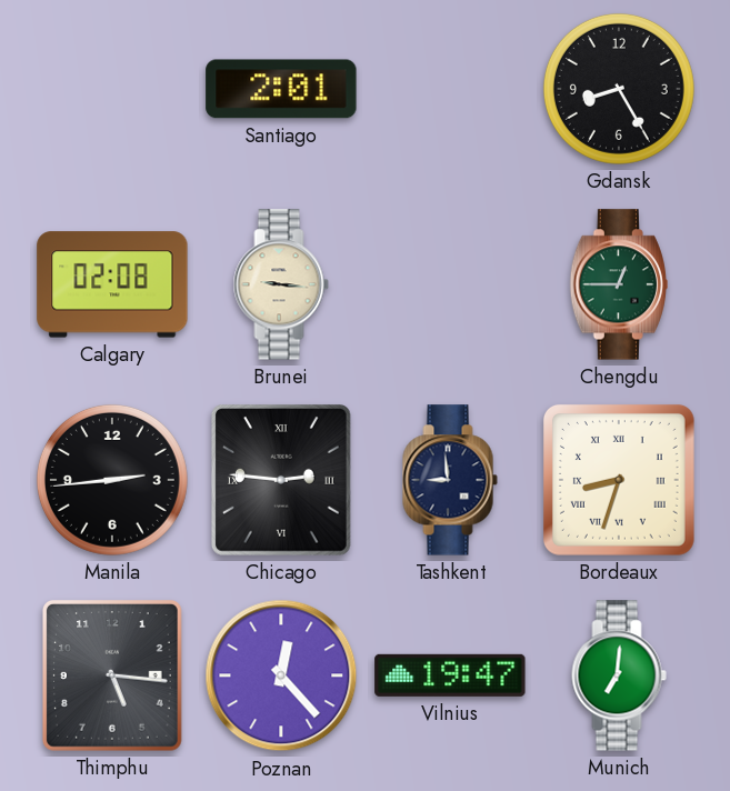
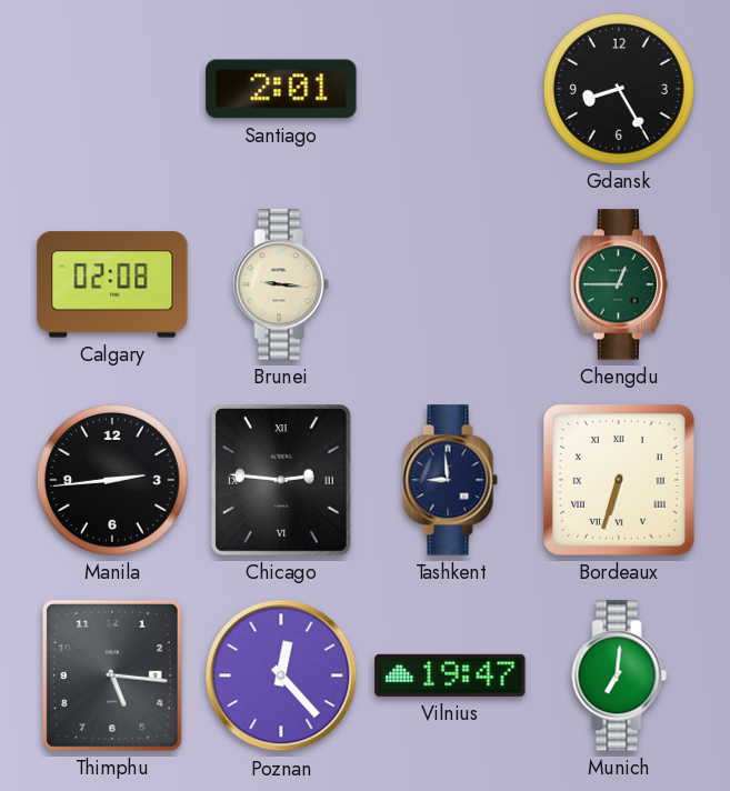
Bordeaux: 8:33 -> 6:33 (619, 480)
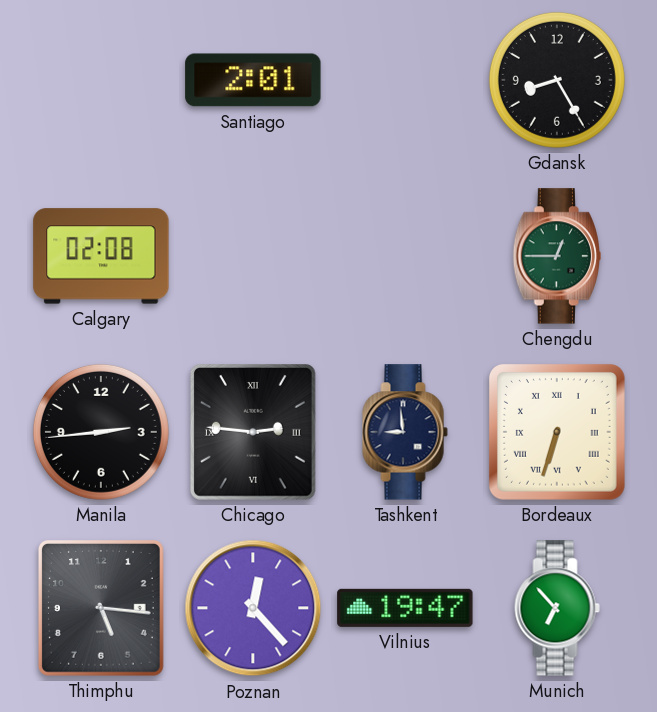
Brunei: 9:16 -> none (281, 284)
Munich: 7:01 -> 6:53 (557, 608)
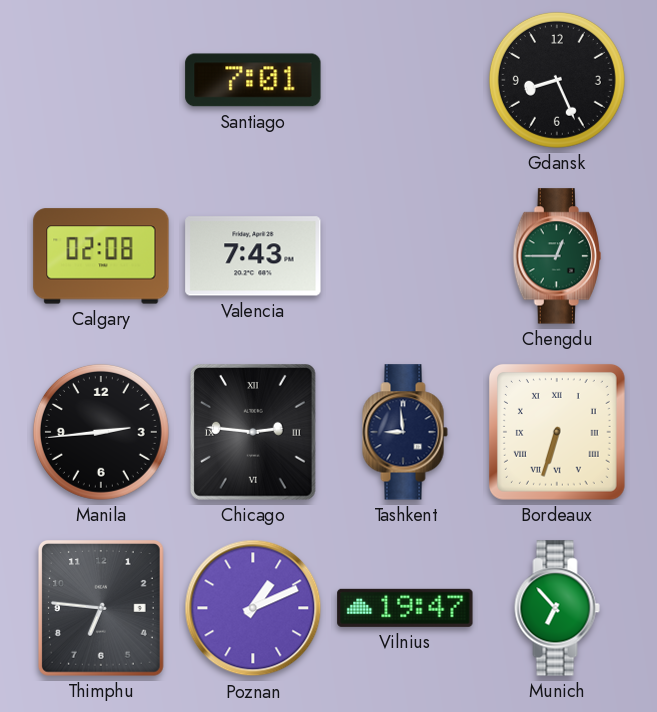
Santiago: 2:01 -> 7:01 (253, 80)
Gdansk: 8:25 -> 8:26 (557, 80)
Valencia: none -> 7:43 (253, 256)
Thimphu: 5:16 -> 6:46 (101, 609)
Poznan: 12:23 -> 1:11 (253, 608)
